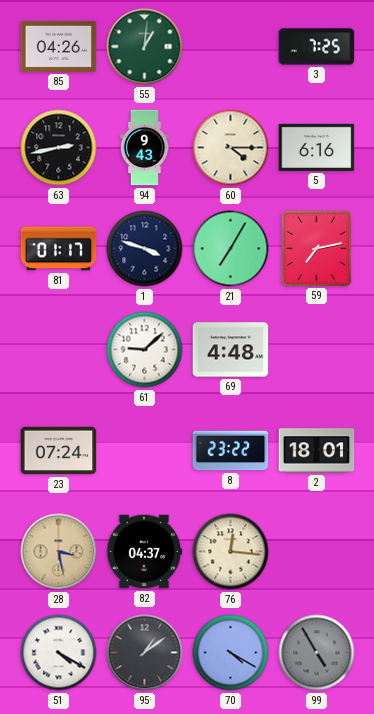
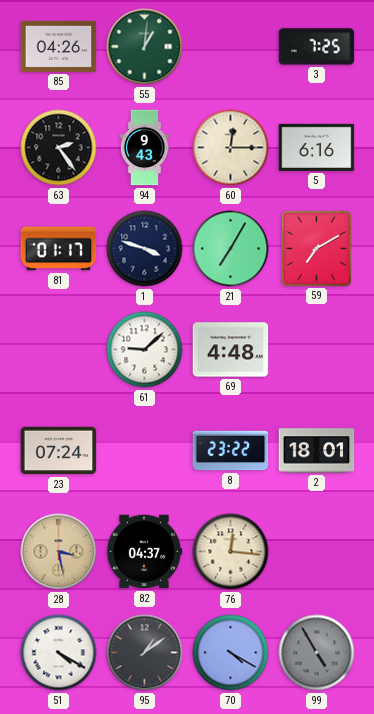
63: 2:43 -> 2:24 (59, 148)
60: 4:15 -> 12:15 (231, 148)
59: 7:13 -> 7:10 (316, 248)
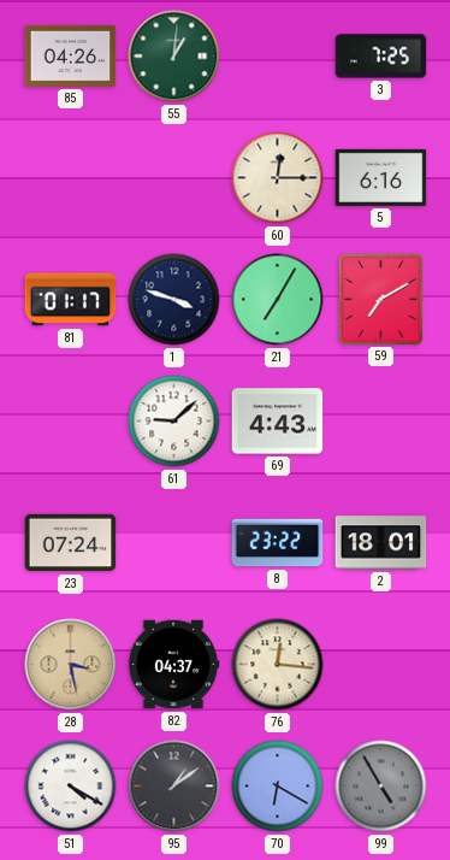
63: 2:24 -> none (59, 148)
94: 9:43 -> none (144, 148)
69: 4:48 -> 4:43 (278, 422)
70: 4:20 -> 6:20 (278, 787)
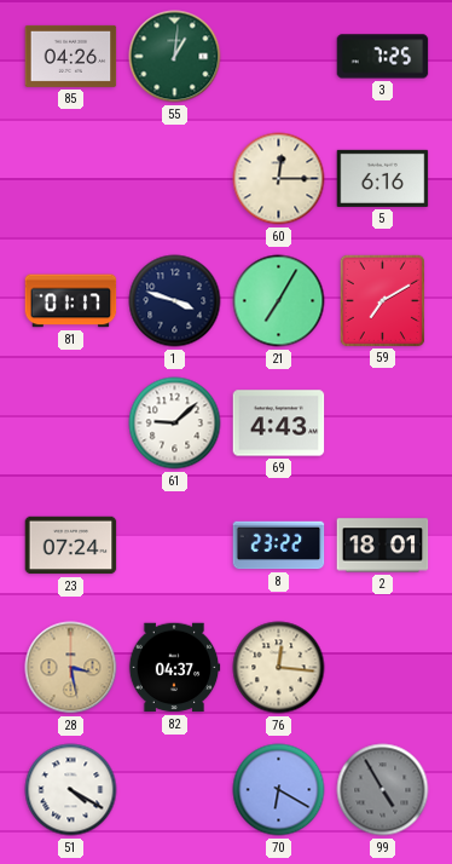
95: 1:09 -> none (174, 787)
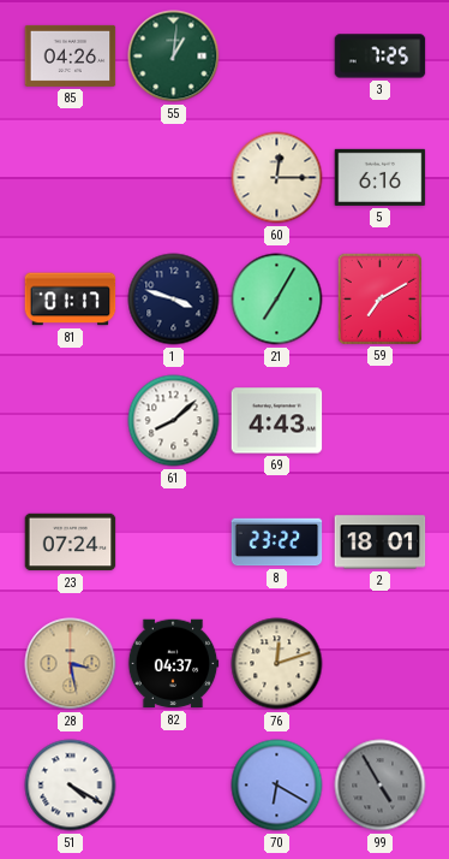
61: 9:08 -> 8:08 (174, 421)
76: 12:16 -> 12:12 (277, 664)
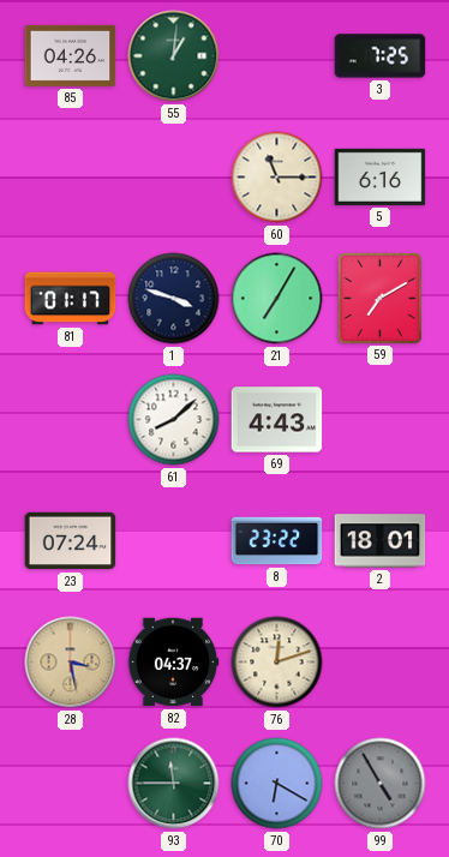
60: 12:15 -> 11:15 (277, 178)
51: 4:20 -> none (71, 786)
93: none -> 11:45 (174, 784)
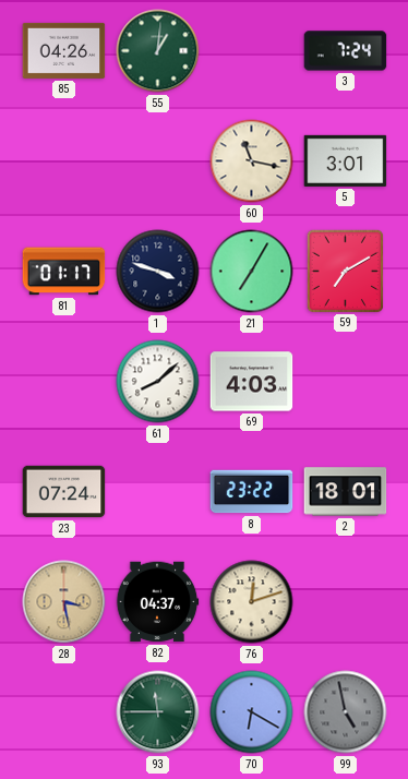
3: 7:25 -> 7:24 (346, 51)
60: 11:15 -> 11:17 (252, 161)
5: 6:16 -> 3:01 (346, 160)
69: 4:43 -> 4:03 (252, 382)
99: 4:55 -> 4:58 (346, 712)
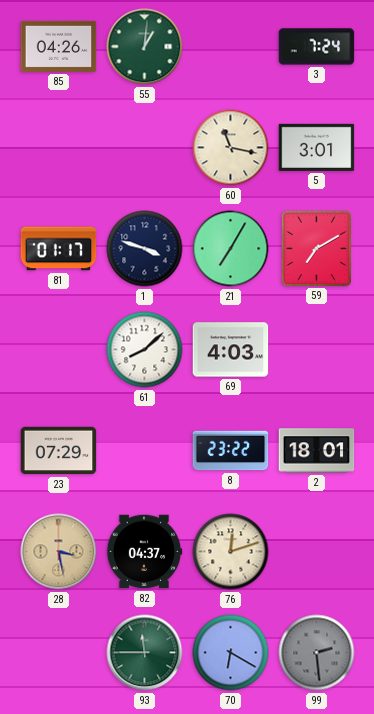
23: 07:24 -> 07:29 (59, 451)
99: 4:58 -> 2:29 (317, 653)
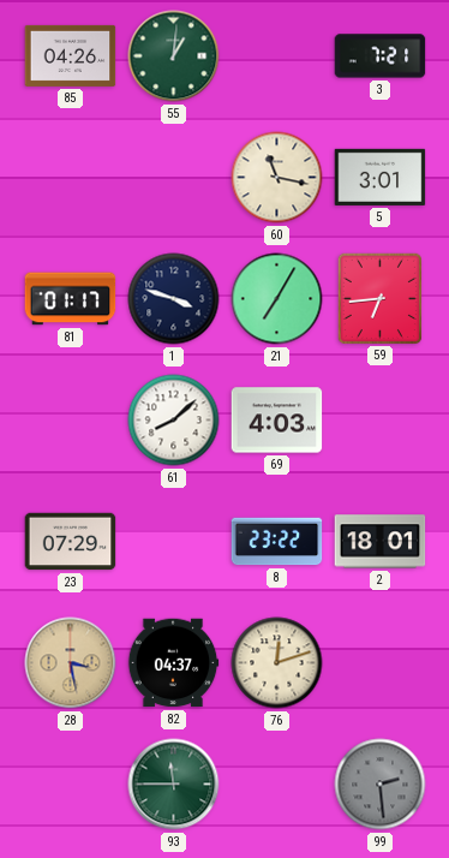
3: 7:24 -> 7:21 (381, 56)
59: 7:10 -> 6:44 (379, 298)
70: 6:20 -> none (231, 653)
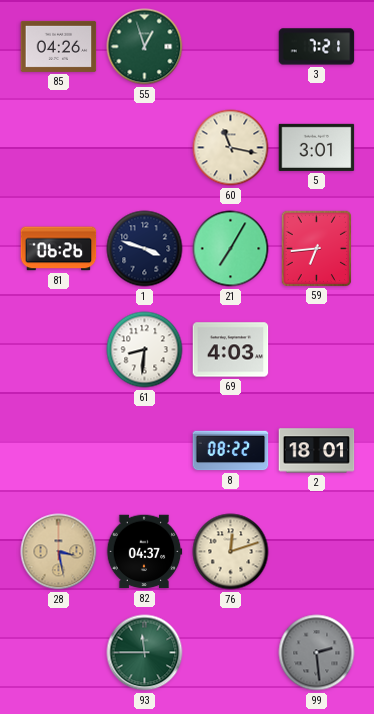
55: 1:01 -> 12:57 (145, 47)
81: 01:17 -> 06:26 (59, 249)
61: 8:08 -> 8:31 (145, 350)
23: 07:29 -> none (71, 542)
8: 23:22 -> 08:22 (231, 451)
